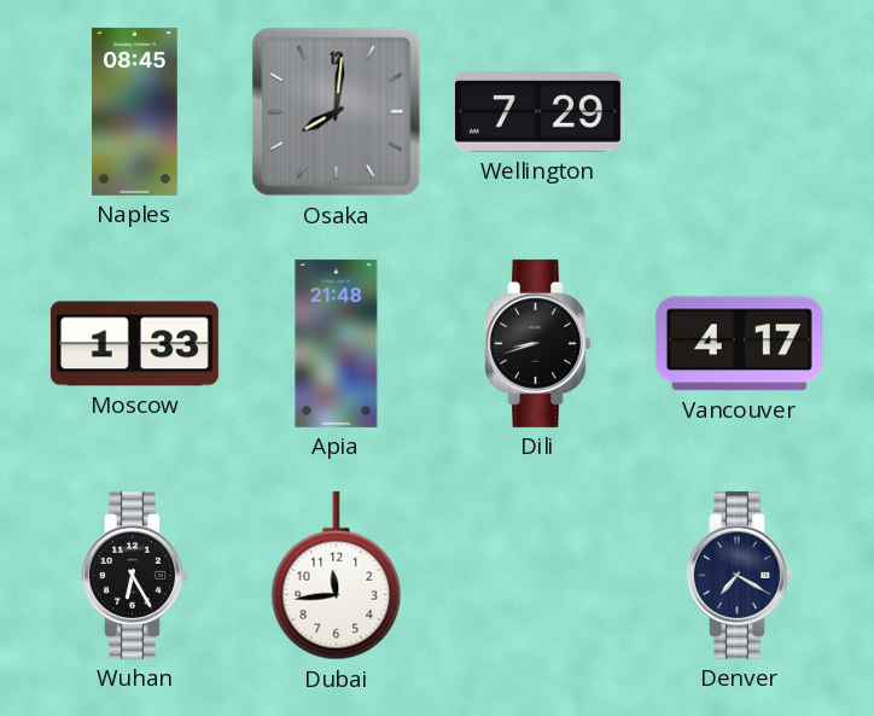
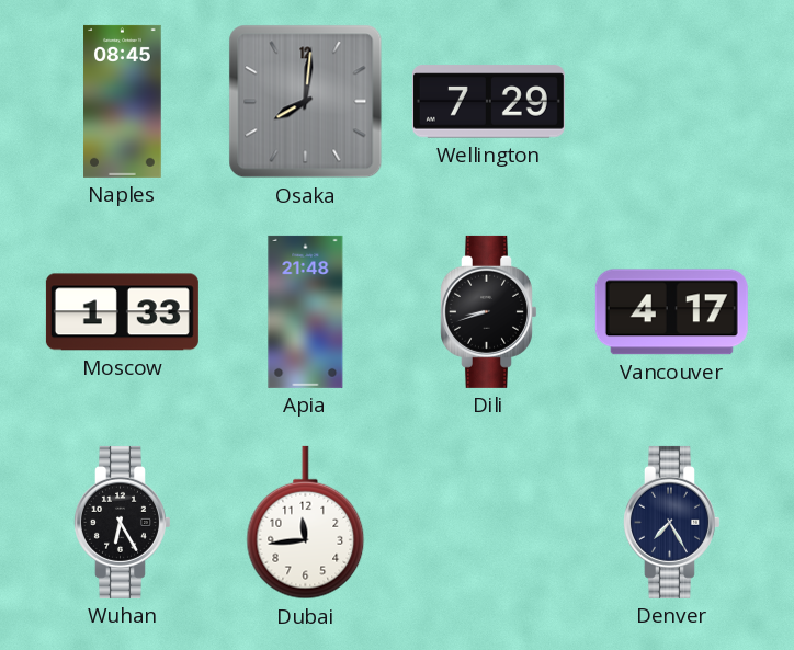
Denver: 7:20 -> 7:25 (672, 522)
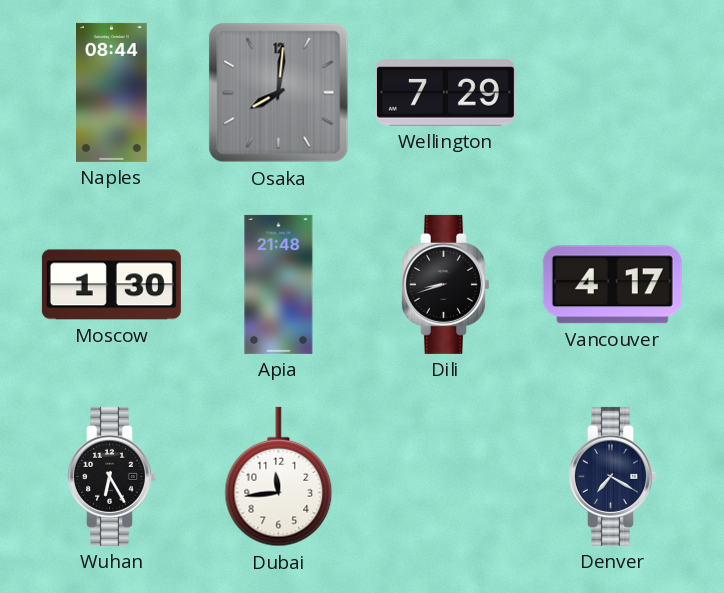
Naples: 08:45 -> 08:44 (112, 92)
Moscow: 1:33 -> 1:30 (111, 285)
Denver: 7:25 -> 7:20 (613, 476)
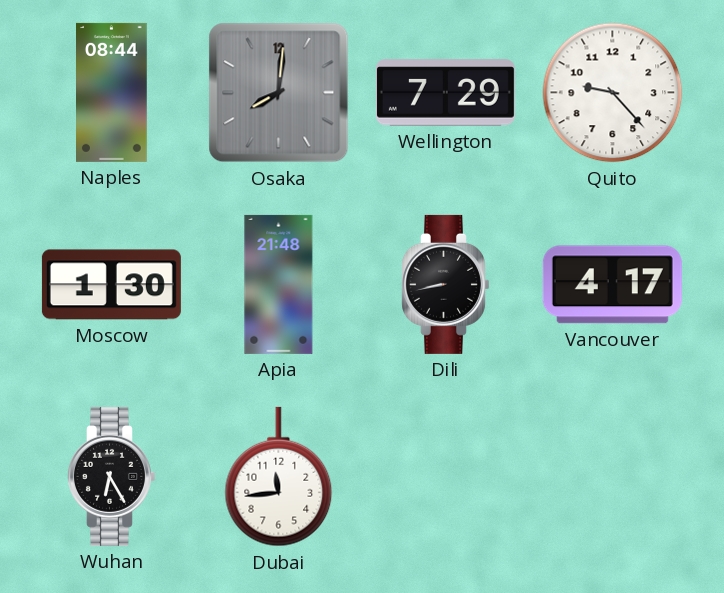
Quito: none -> 9:23 (613, 93)
Dili: 8:42 -> 8:43 (446, 284)
Denver: 7:20 -> none (613, 476)
